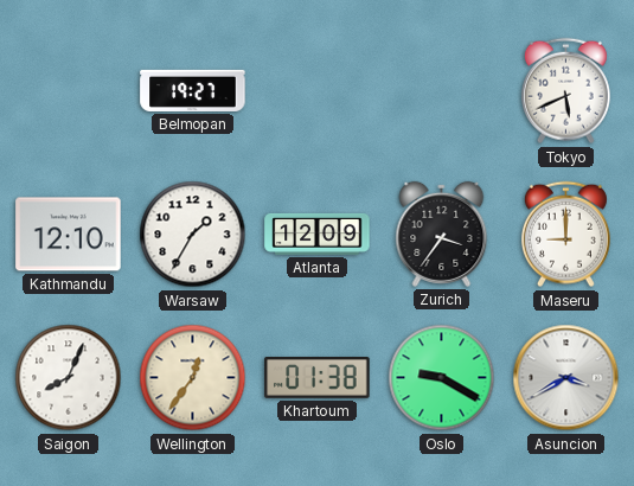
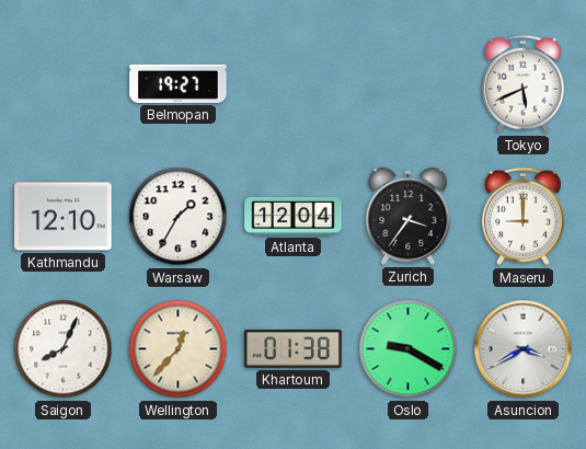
Atlanta: 12:09 -> 12:04 (294, 216)
Wellington: 12:36 -> 12:37 (179, 349)
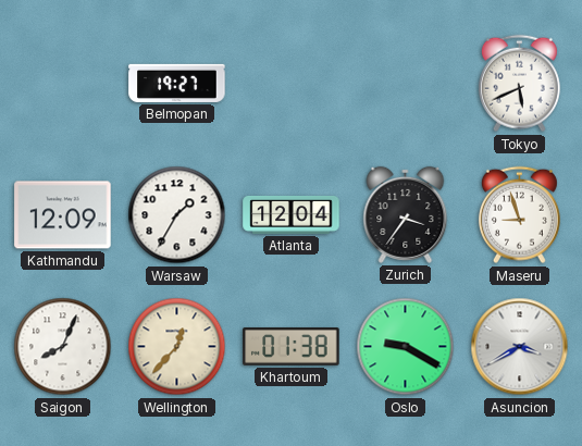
Kathmandu: 12:10 -> 12:09 (63, 215)
Maseru: 9:00 -> 8:57 (519, 215)
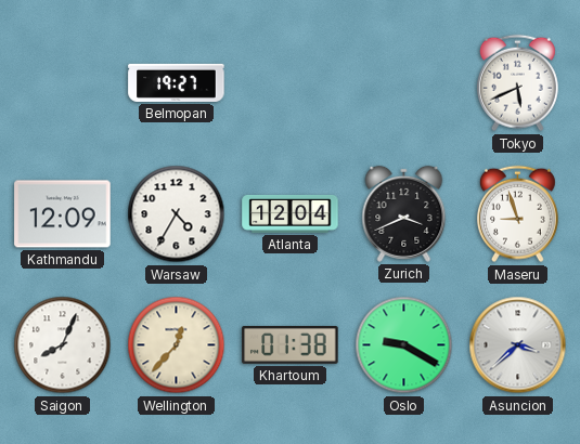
Warsaw: 1:35 -> 4:35 (177, 214)
Zurich: 3:36 -> 3:41 (404, 213)
Asuncion: 3:40 -> 3:38 (518, 345)
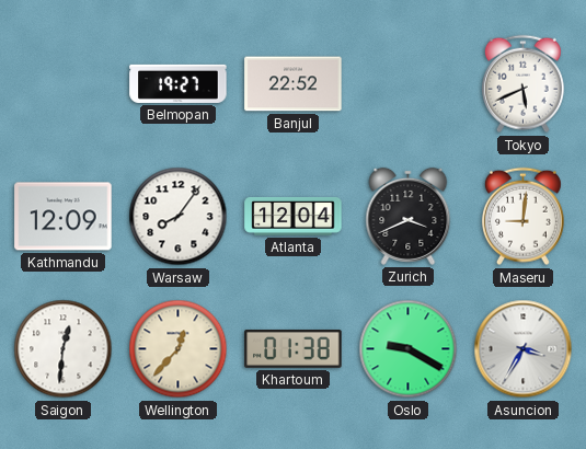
Banjul: none -> 22:52 (294, 84)
Warsaw: 4:35 -> 8:06 (179, 217)
Maseru: 8:57 -> 9:01 (522, 217)
Saigon: 8:04 -> 12:31 (64, 349)
Asuncion: 3:38 -> 3:35 (524, 349)
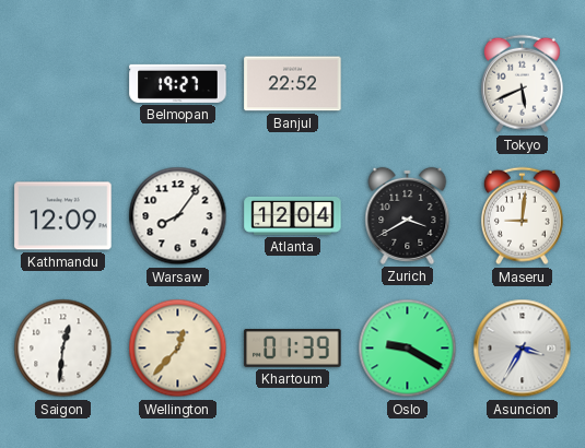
Zurich: 3:41 -> 3:40 (408, 215)
Khartoum: 01:38 -> 01:39 (293, 349)
